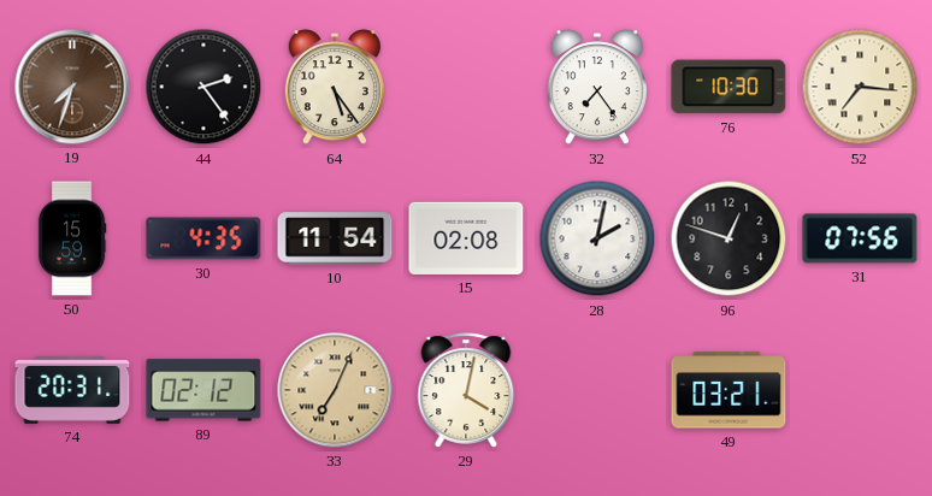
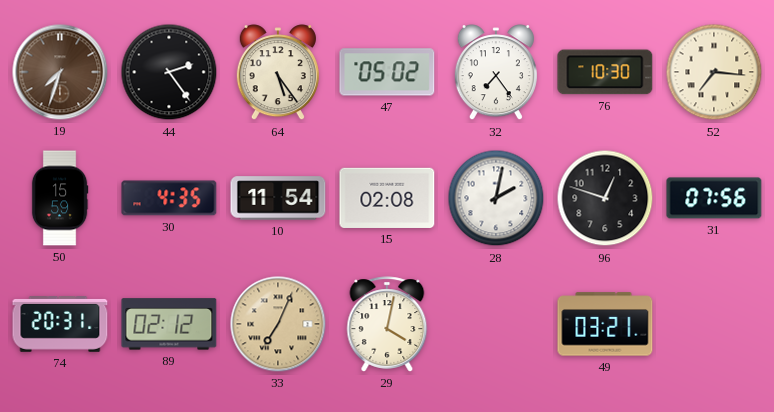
47: none -> 05:02 (387, 72)
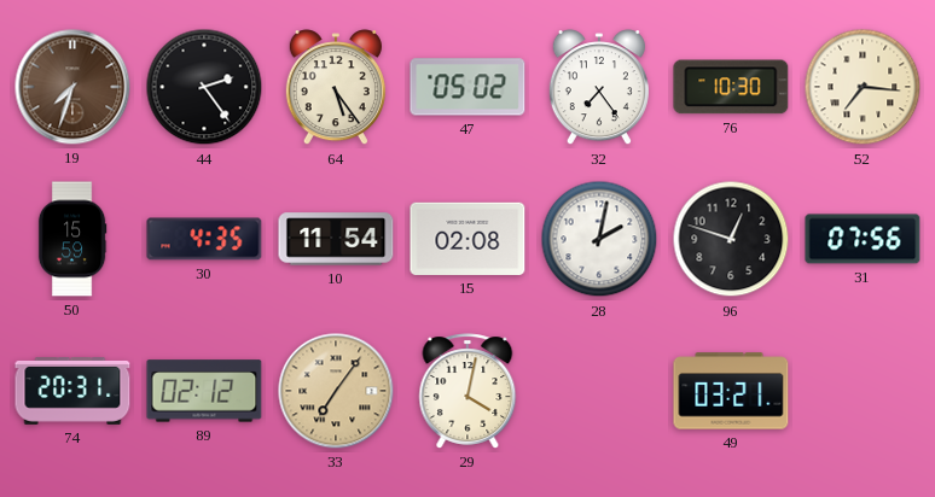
33: 7:04 -> 7:06 (336, 391)
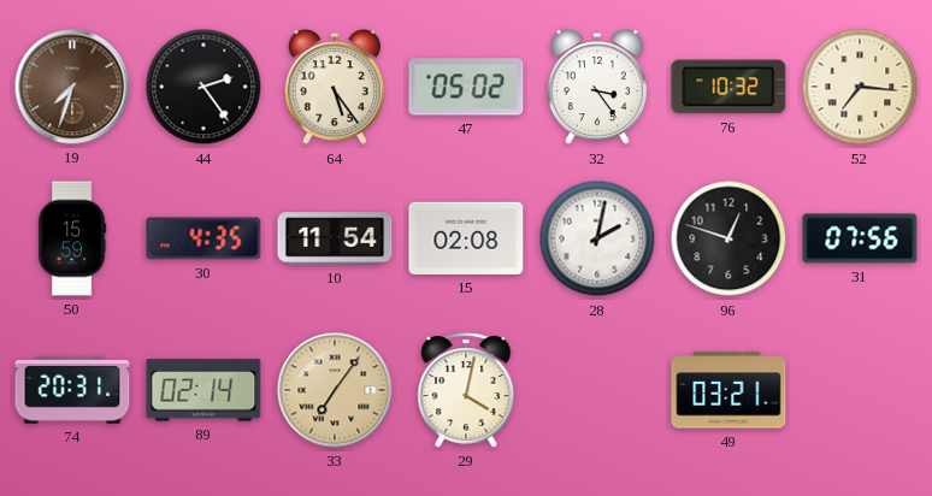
32: 7:24 -> 3:24 (597, 88)
76: 10:30 -> 10:32 (729, 87)
89: 02:12 -> 02:14 (203, 390)
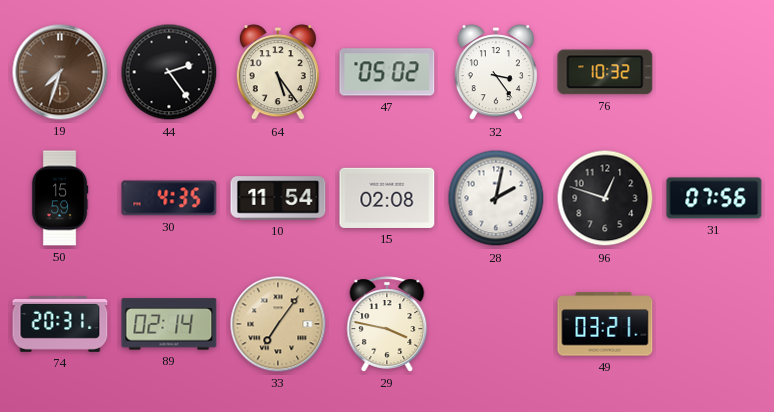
52: 7:16 -> none (860, 87)
29: 4:02 -> 3:47 (387, 324)
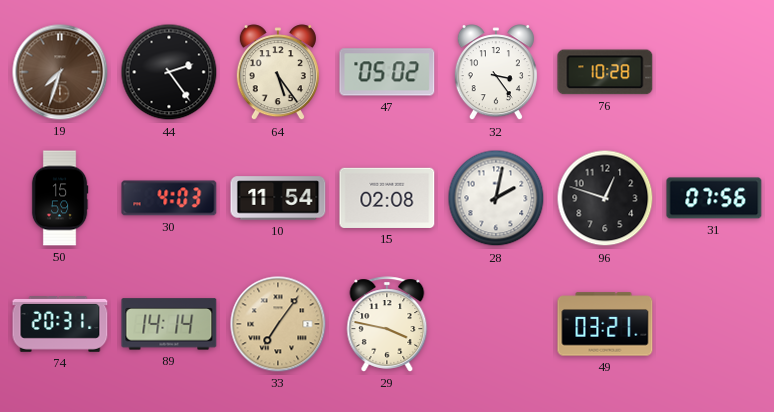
76: 10:32 -> 10:28 (605, 72)
30: 4:35 -> 4:03 (169, 198)
89: 02:14 -> 14:14 (169, 324)
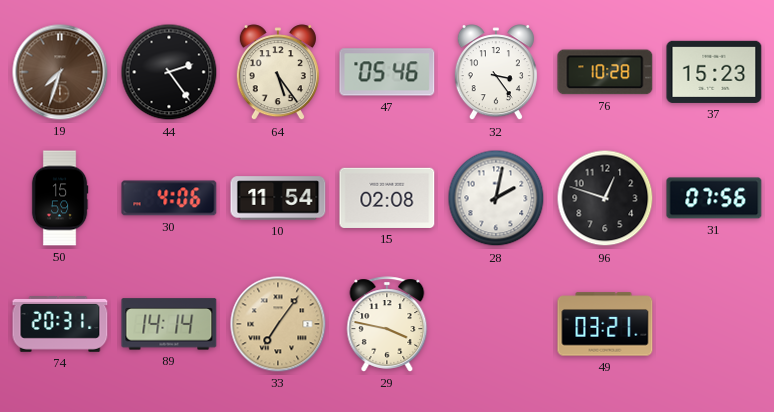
47: 05:02 -> 05:46 (387, 72)
37: none -> 15:23 (714, 72)
30: 4:03 -> 4:06 (169, 198)
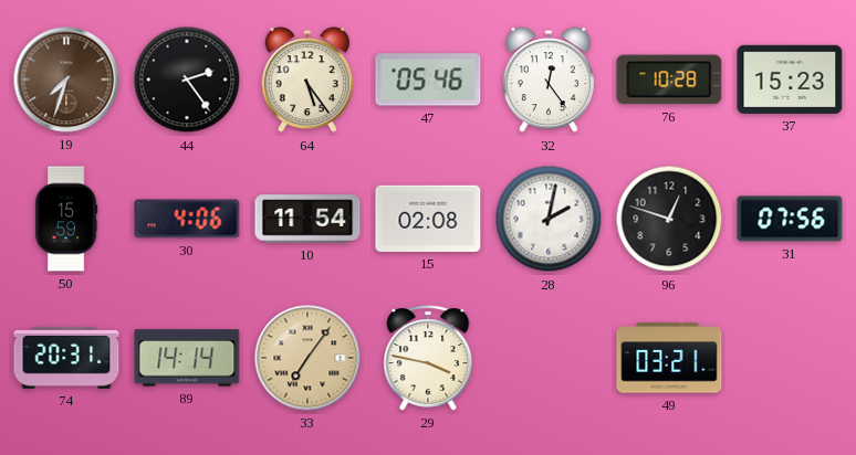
32: 3:24 -> 12:24 (549, 81)
